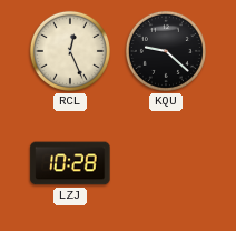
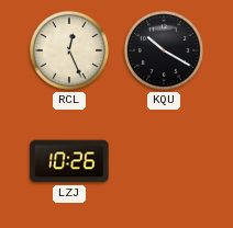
KQU: 9:22 -> 10:20 (164, 50)
LZJ: 10:28 -> 10:26 (69, 161)
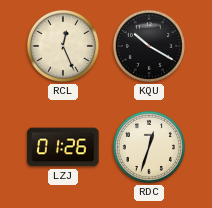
LZJ: 10:26 -> 01:26 (63, 147)
RDC: none -> 12:33 (149, 147)
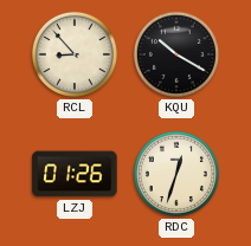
RCL: 12:26 -> 8:53 (75, 54)
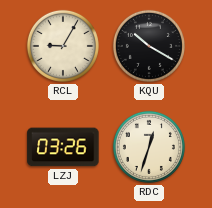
RCL: 8:53 -> 9:05 (63, 46)
LZJ: 01:26 -> 03:26 (63, 147)
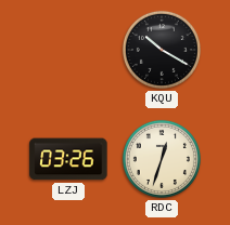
RCL: 9:05 -> none (63, 46)
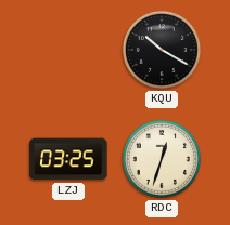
LZJ: 03:26 -> 03:25 (68, 159)
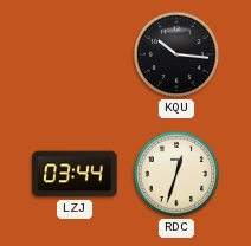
KQU: 10:20 -> 10:16 (176, 54)
LZJ: 03:25 -> 03:44 (75, 174)
